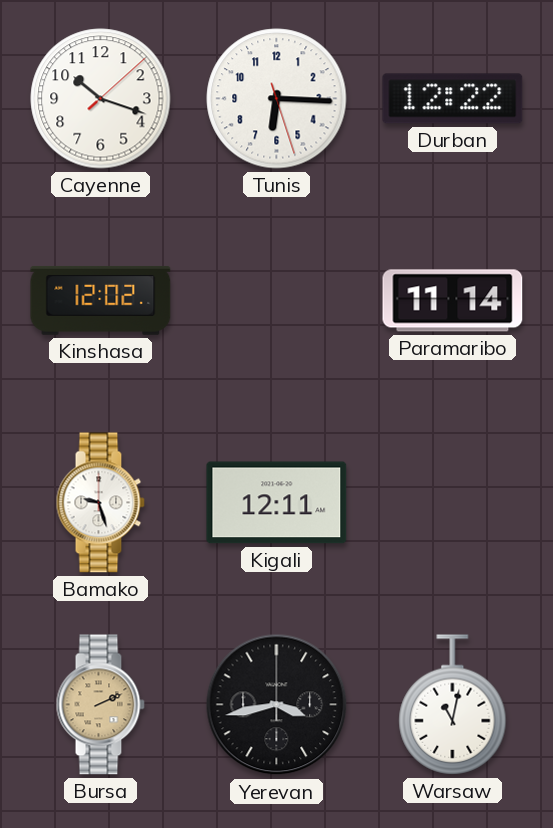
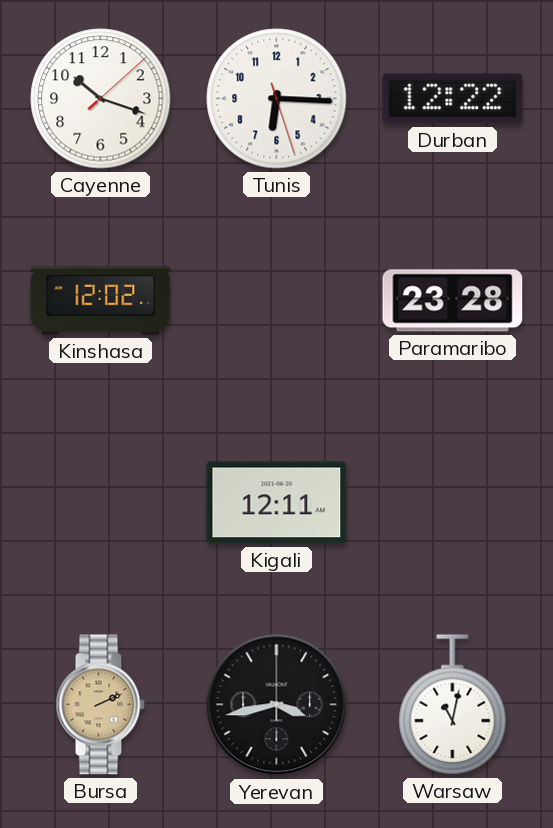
Paramaribo: 11:14 -> 23:28 (453, 301)
Bamako: 9:27 -> none (100, 503)
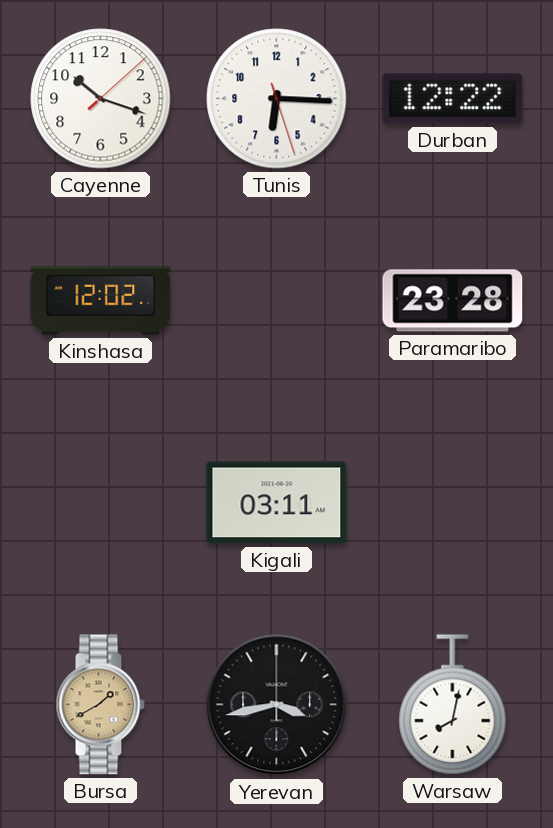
Kigali: 12:11 -> 03:11 (277, 503)
Bursa: 2:11 -> 1:40 (100, 705)
Warsaw: 11:02 -> 8:02 (453, 705)
